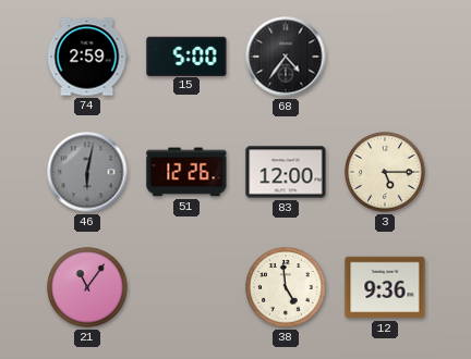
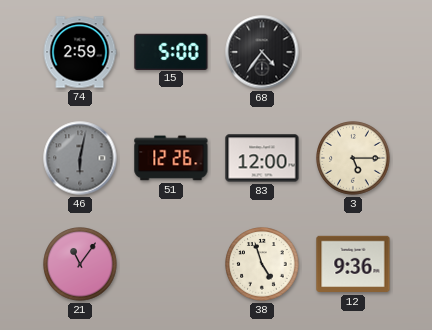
38: 4:59 -> 4:57 (262, 264)
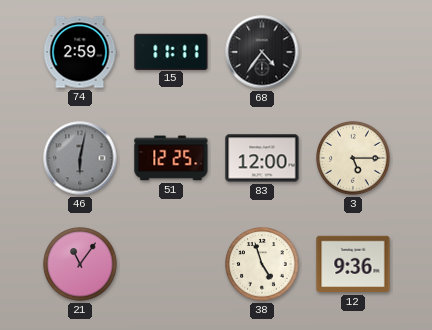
15: 5:00 -> 11:11 (171, 51)
51: 12:26 -> 12:25 (171, 158)
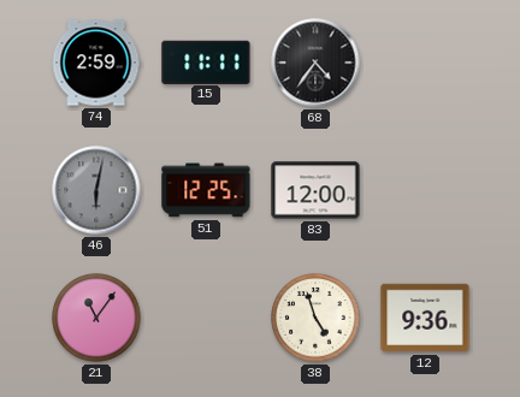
3: 5:15 -> none (353, 158)
